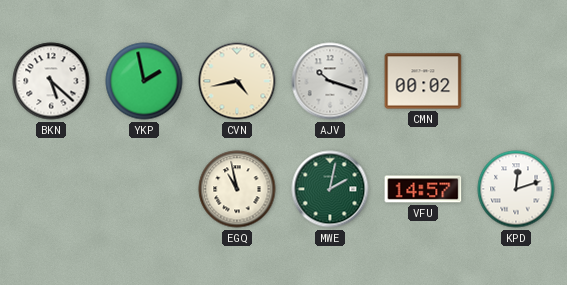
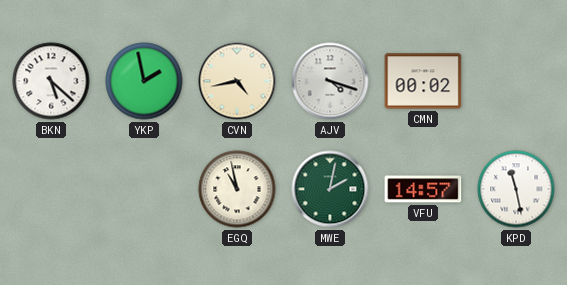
AJV: 10:18 -> 4:18 (330, 81)
KPD: 12:12 -> 11:28 (516, 189)
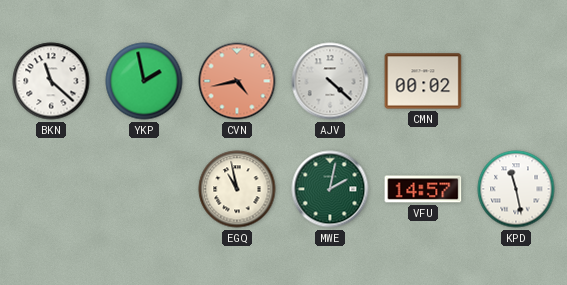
BKN: 5:22 -> 11:22 (51, 81)
CVN dial: cream -> salmon (237, 81)
AJV: 4:18 -> 4:22 (330, 81)
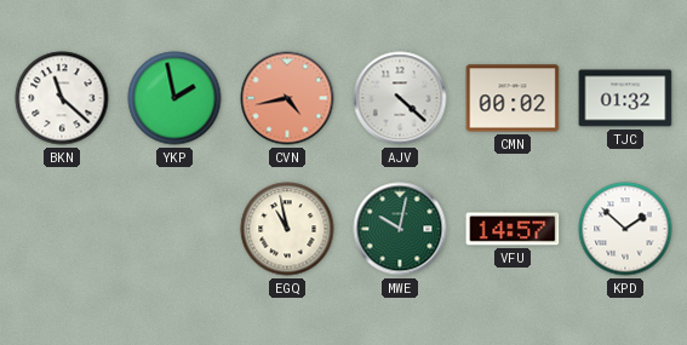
TJC: none -> 01:32 (625, 98)
MWE: 2:02 -> 10:02 (400, 229)
KPD: 11:28 -> 1:52 (625, 229)
